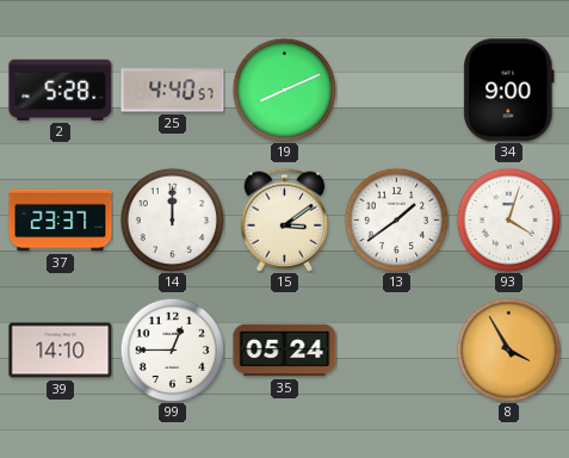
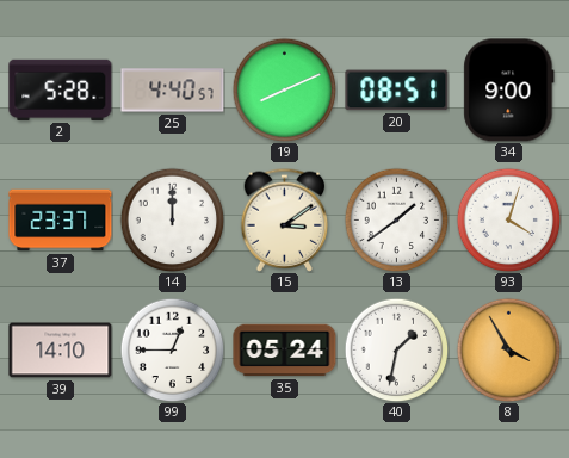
20: none -> 08:51 (397, 91)
40: none -> 1:32 (396, 349)
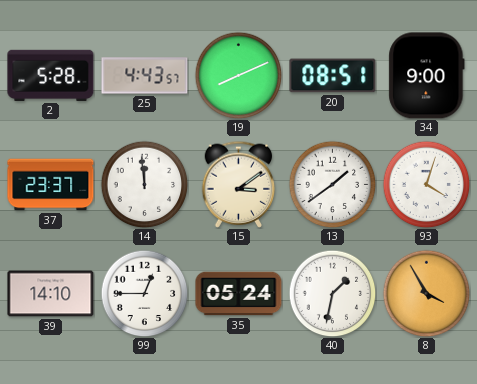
25: 4:40 -> 4:43 (145, 76)
14: 12:00 -> 11:59 (144, 184)
